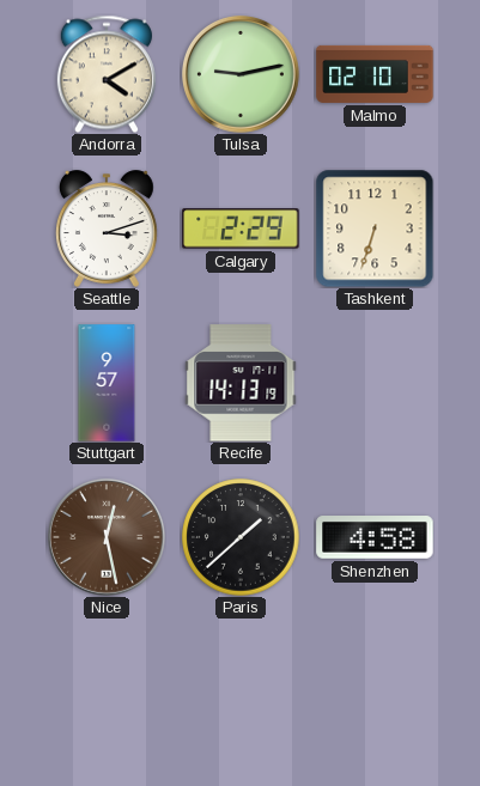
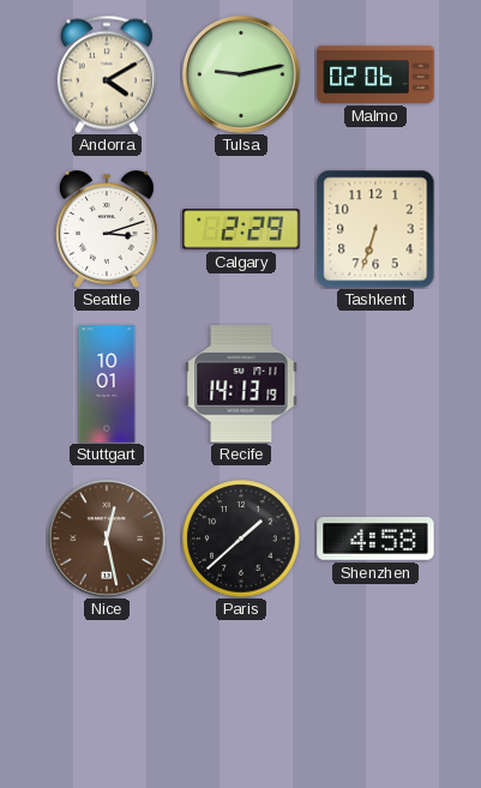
Malmo: 02:10 -> 02:06 (375, 74)
Stuttgart: 9:57 -> 10:01 (107, 384)
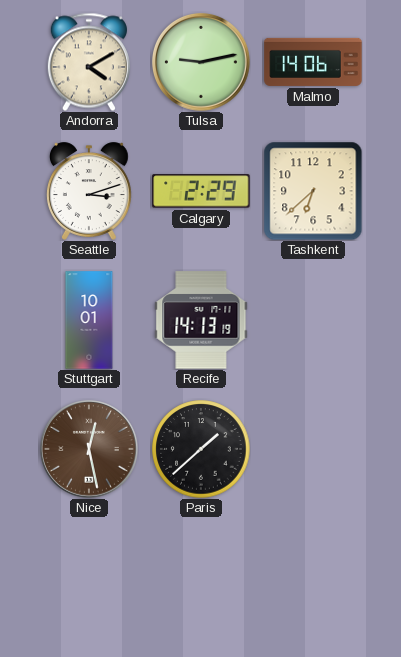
Malmo: 02:06 -> 14:06 (313, 62)
Tashkent: 6:33 -> 6:38 (313, 191)
Shenzhen: 4:58 -> none (375, 540)
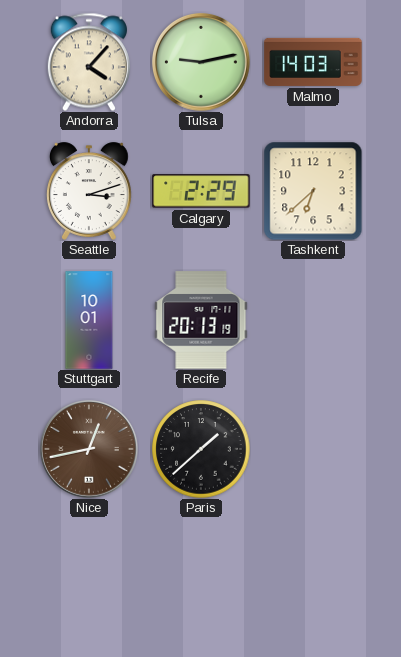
Andorra: 4:10 -> 4:07 (89, 62)
Malmo: 14:06 -> 14:03 (313, 62)
Recife: 14:13 -> 20:13 (201, 320)
Nice: 12:28 -> 12:43 (89, 449)
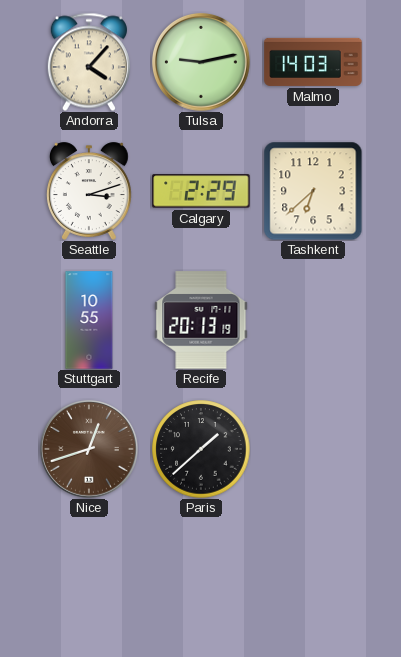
Stuttgart: 10:01 -> 10:55 (89, 320)
Nice: 12:43 -> 12:42 (89, 449)
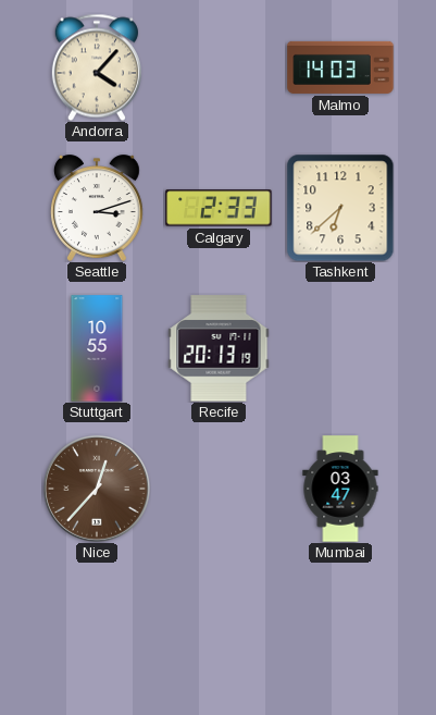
Tulsa: 9:13 -> none (201, 62)
Calgary: 2:29 -> 2:33 (219, 208)
Nice: 12:42 -> 12:37 (97, 489)
Paris: 1:38 -> none (201, 449)
Mumbai: none -> 03:47 (340, 489)
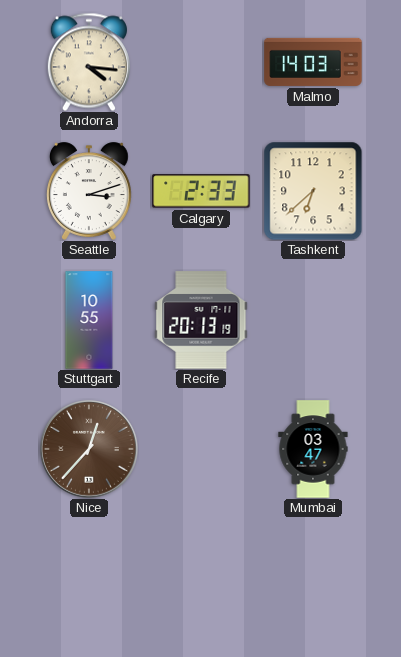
Andorra: 4:07 -> 4:16 (89, 62)
